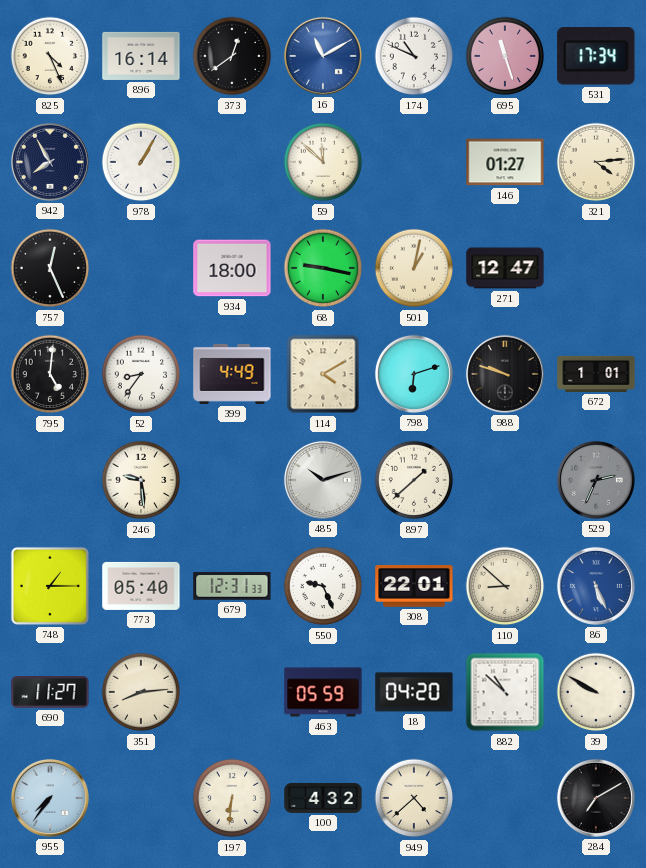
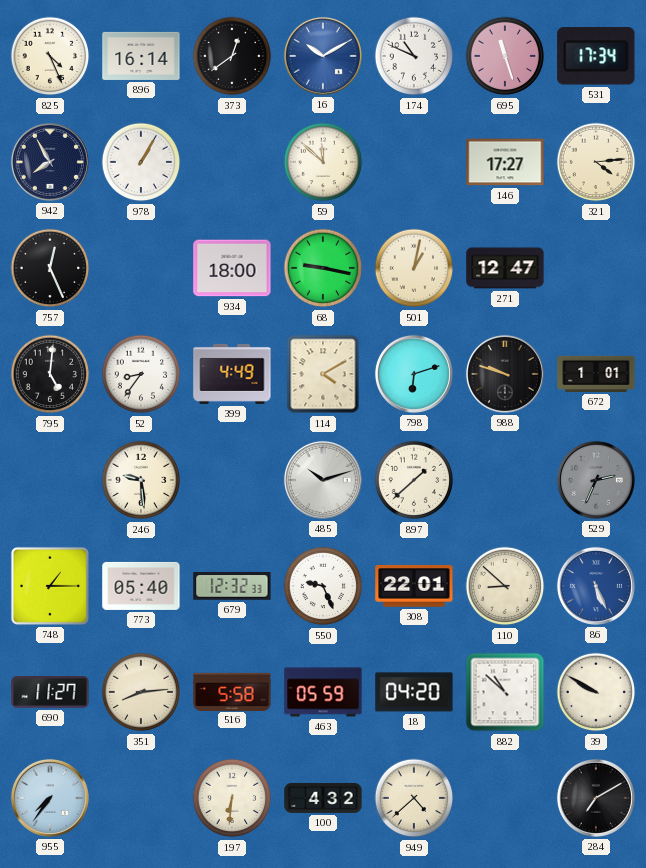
16: 11:10 -> 10:10 (323, 56)
146: 01:27 -> 17:27 (505, 162)
679: 12:31 -> 12:32 (232, 586)
516: none -> 5:58 (232, 691)
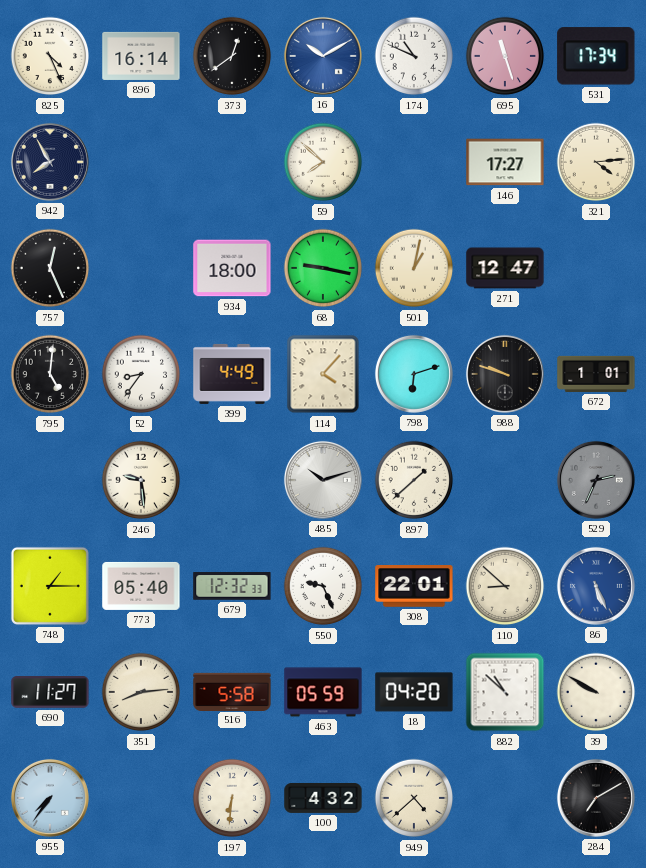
978: 1:05 -> none (141, 162)
59: 11:52 -> 7:52 (323, 162)
114: 4:10 -> 4:07 (323, 374)
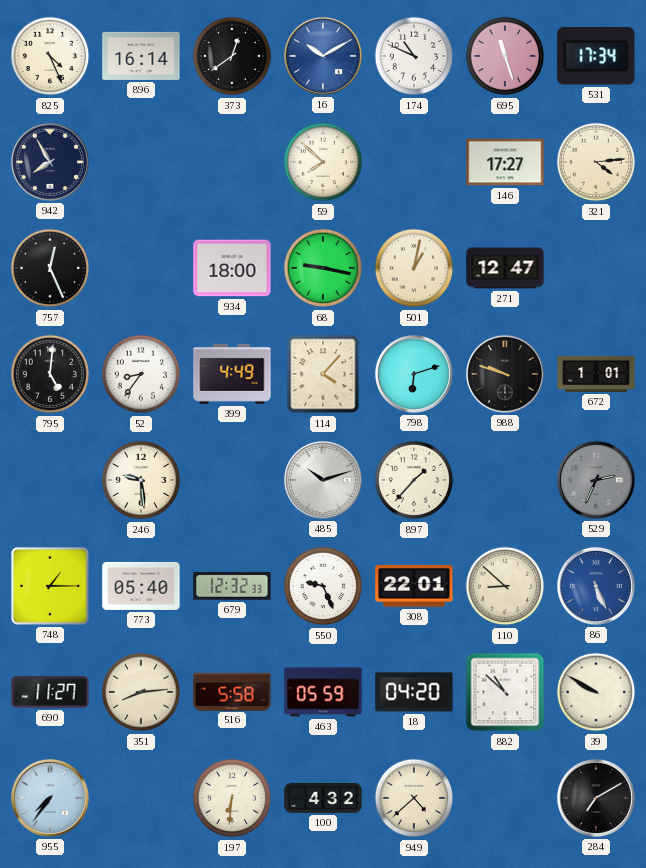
897: 1:38 -> 1:37 (414, 480)
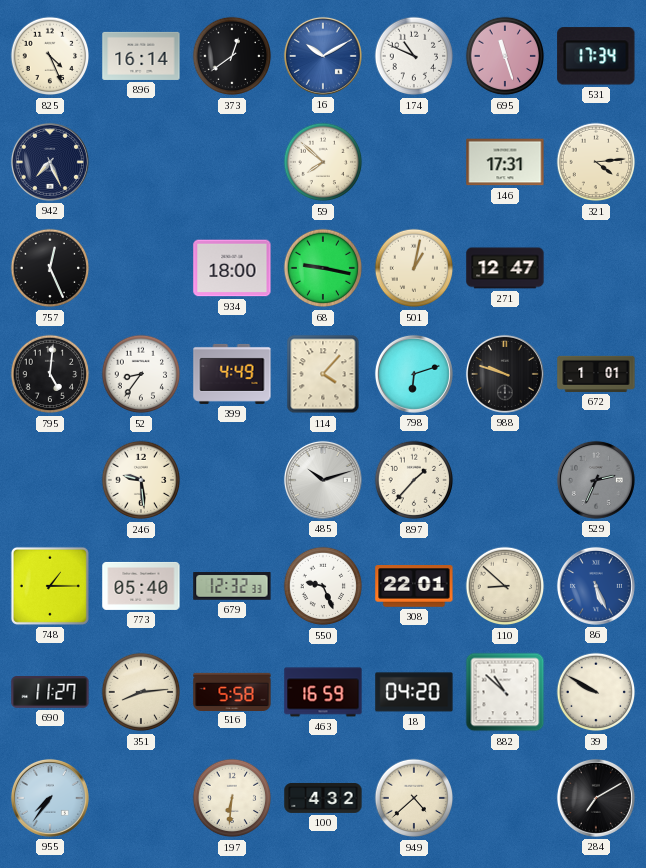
942: 7:55 -> 7:26 (50, 162)
146: 17:27 -> 17:31 (505, 162)
463: 05:59 -> 16:59 (323, 692)
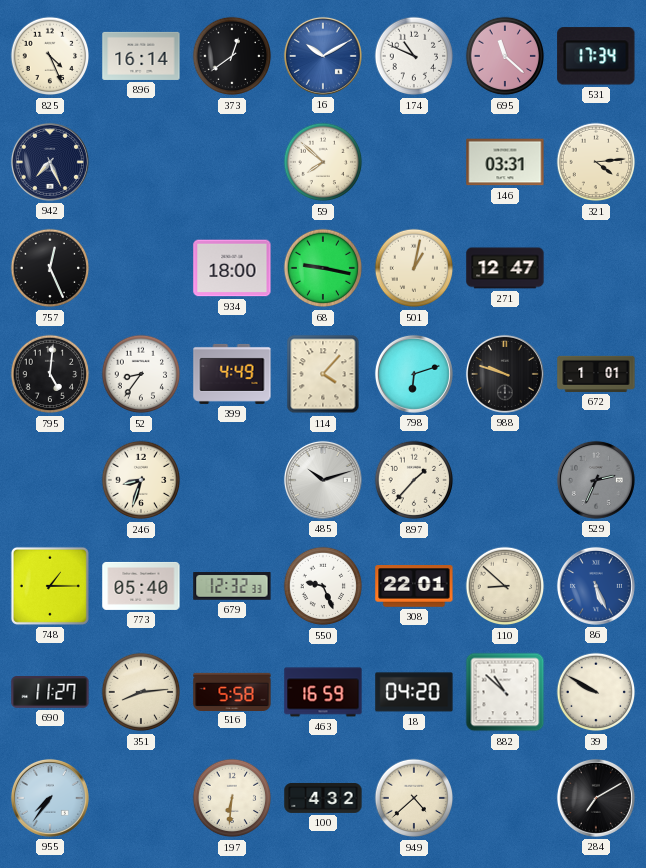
695: 11:27 -> 11:22 (505, 56)
146: 17:31 -> 03:31 (505, 162)
246: 9:29 -> 8:33 (141, 480)
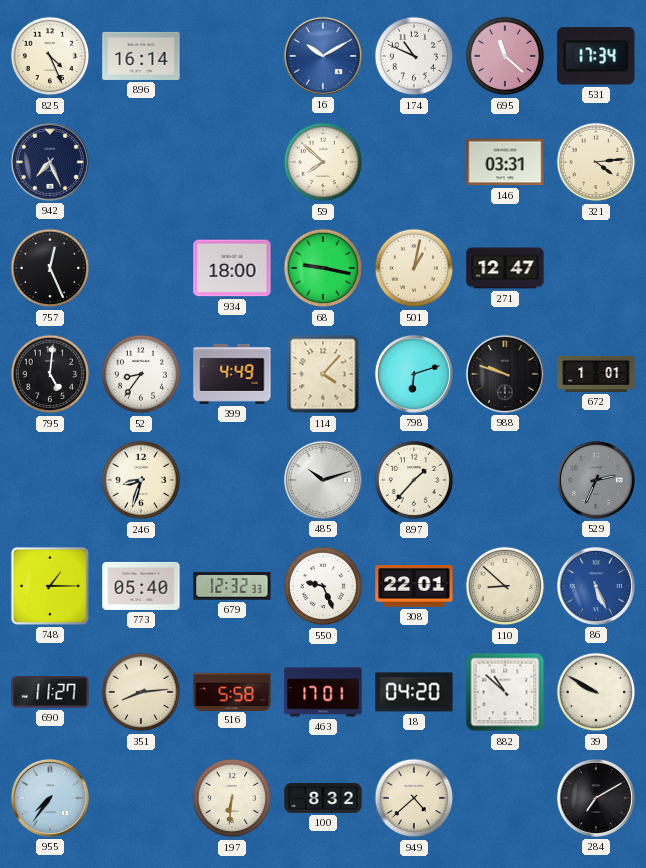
373: 12:39 -> none (232, 56)
463: 16:59 -> 17:01 (323, 692)
100: 4:32 -> 8:32 (323, 798)
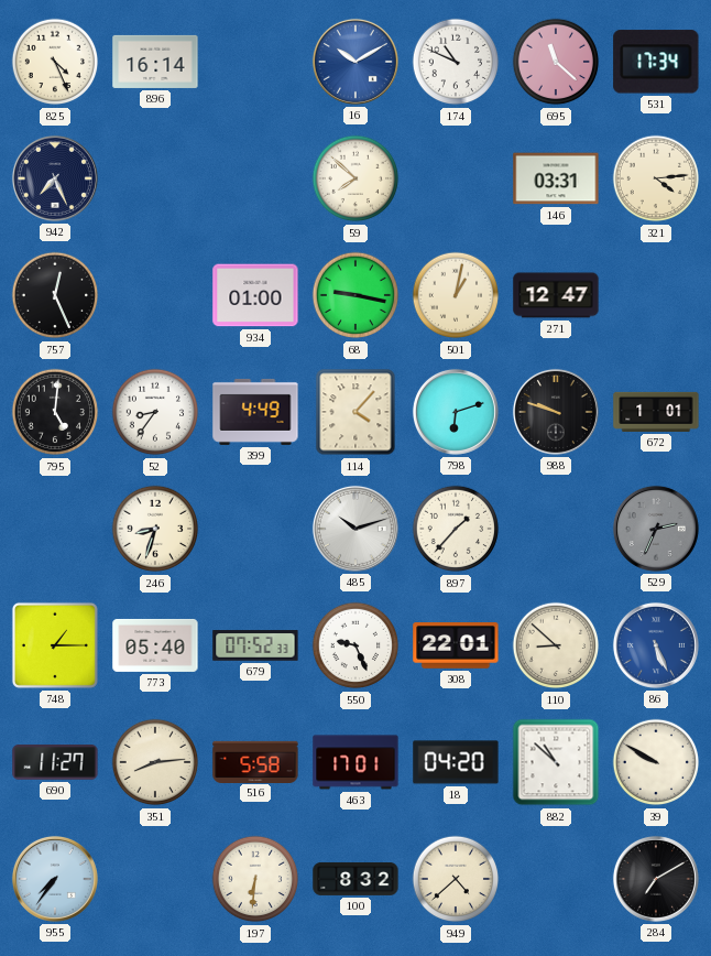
934: 18:00 -> 01:00 (255, 295)
679: 12:32 -> 07:52 (255, 645)
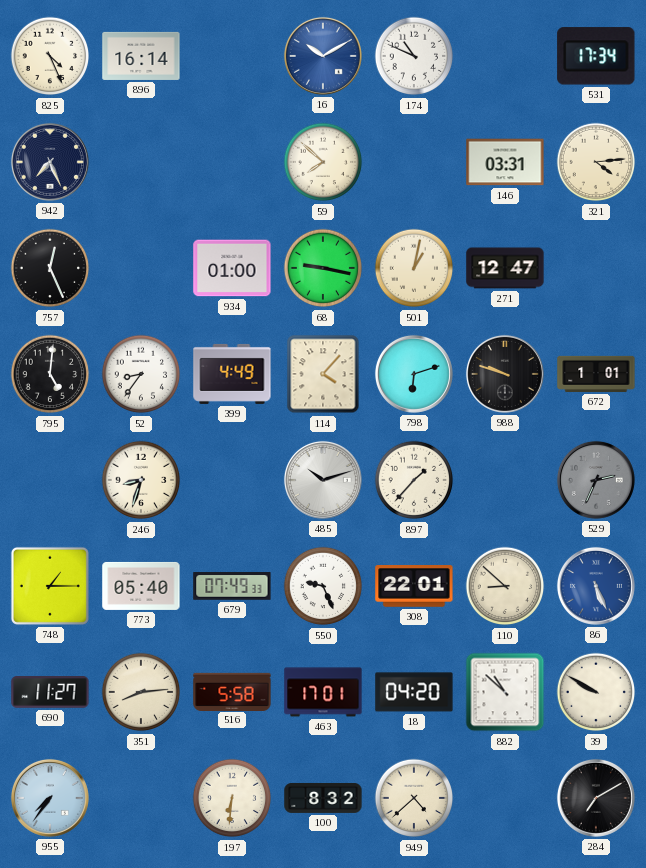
695: 11:22 -> none (556, 62)
679: 07:52 -> 07:49 (232, 586)
